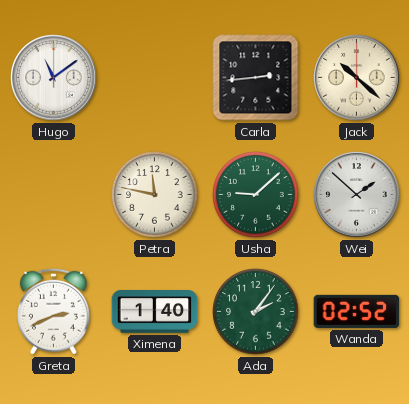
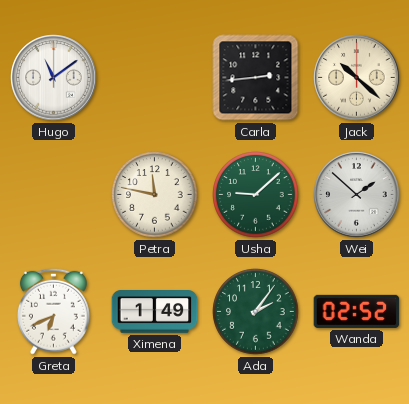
Greta: 2:41 -> 6:41 (53, 311)
Ximena: 1:40 -> 1:49 (155, 312)
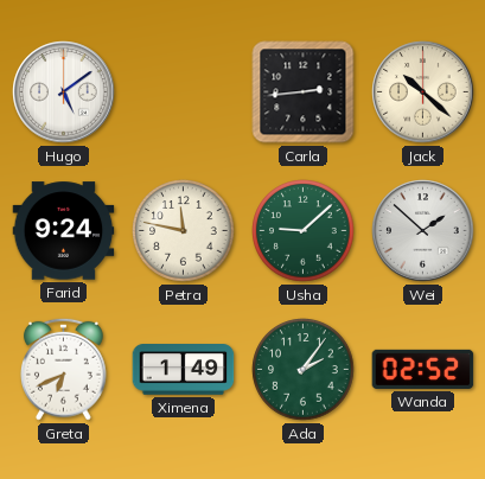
Hugo: 11:09 -> 5:09 (64, 92)
Farid: none -> 9:24 (64, 231)
